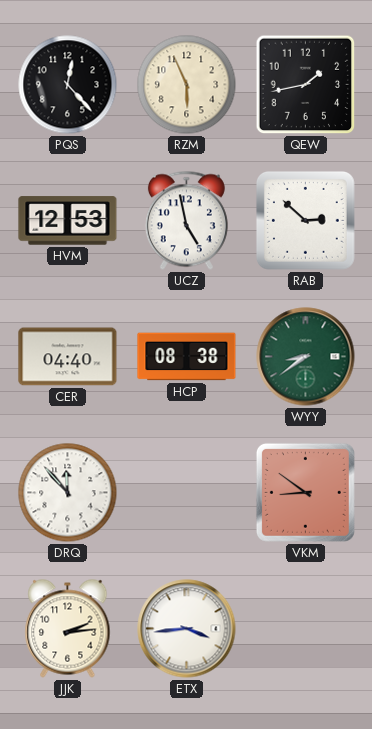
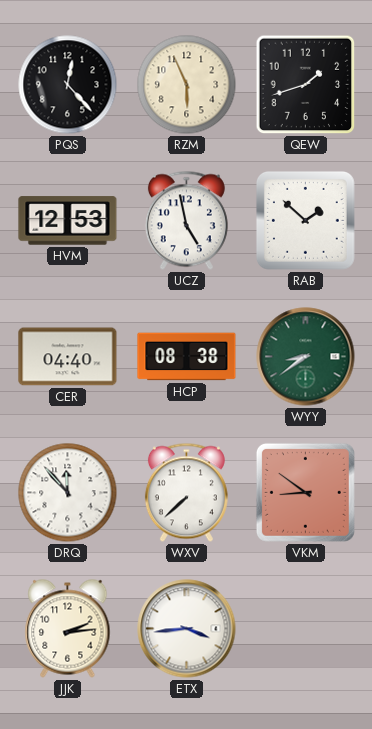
QEW: 1:43 -> 1:42 (306, 85)
RAB: 2:52 -> 1:52 (305, 220)
WXV: none -> 7:38 (186, 493)
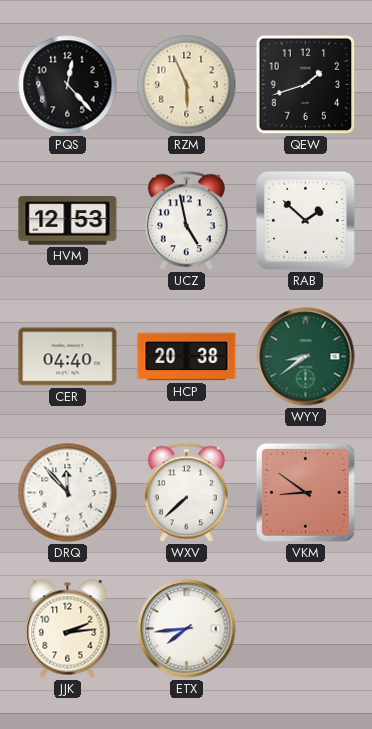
HCP: 08:38 -> 20:38 (187, 357)
ETX: 3:44 -> 7:44 (187, 629)
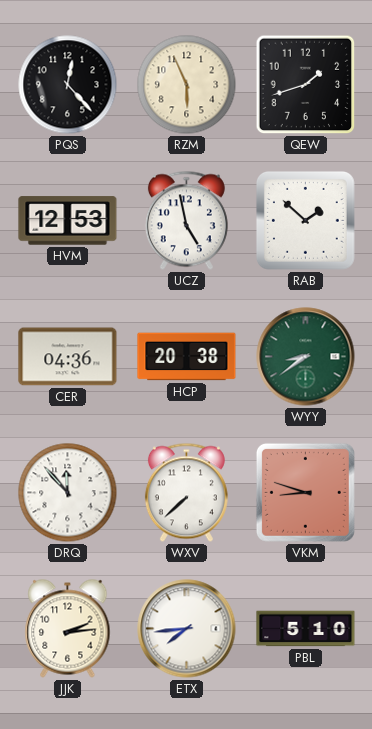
CER: 04:40 -> 04:36 (68, 357)
VKM: 8:51 -> 8:48 (305, 492)
PBL: none -> 5:10 (306, 629)
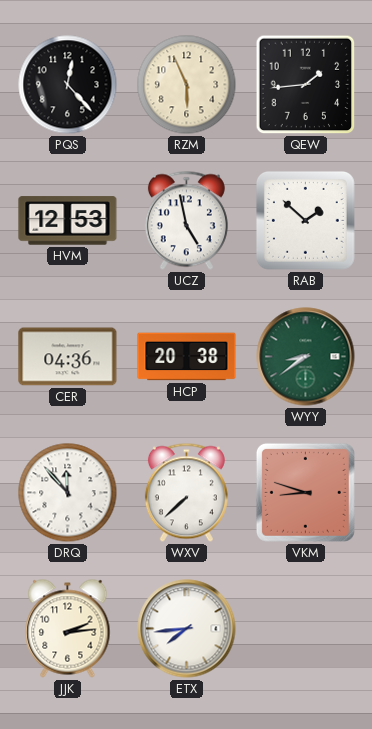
QEW: 1:42 -> 1:44 (306, 85)
PBL: 5:10 -> none (306, 629)
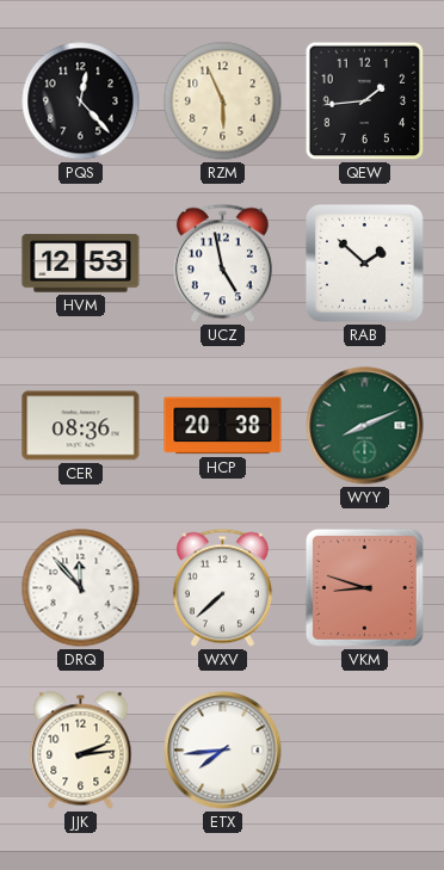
CER: 04:36 -> 08:36 (81, 426)
WYY: 8:39 -> 8:11 (365, 426)
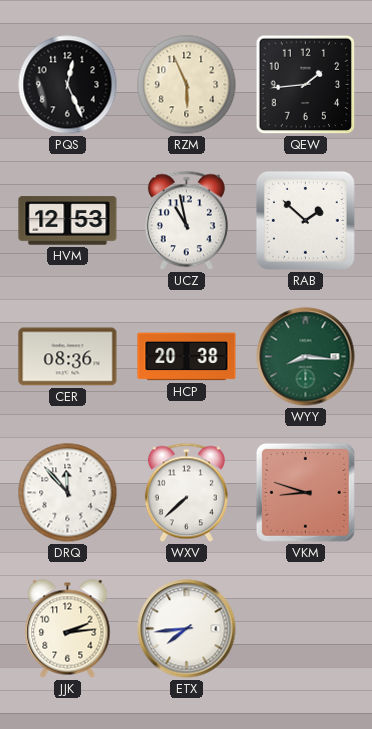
PQS: 12:23 -> 12:26 (68, 85)
UCZ: 4:58 -> 10:58 (186, 221)
WYY: 8:11 -> 8:16 (306, 357)
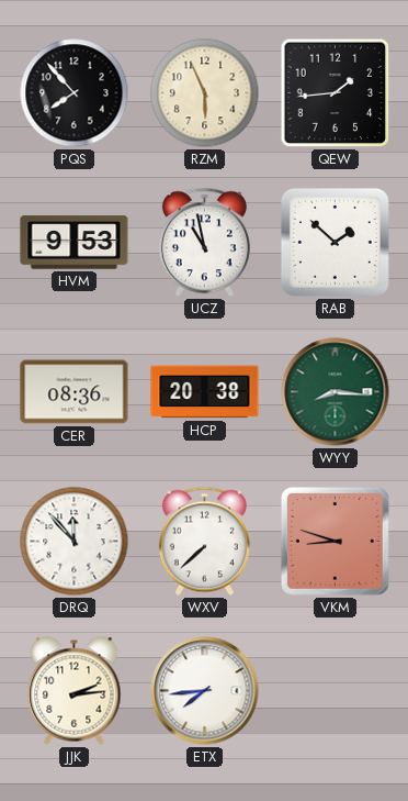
PQS: 12:26 -> 7:53 (75, 93)
HVM: 12:53 -> 9:53 (75, 243)
